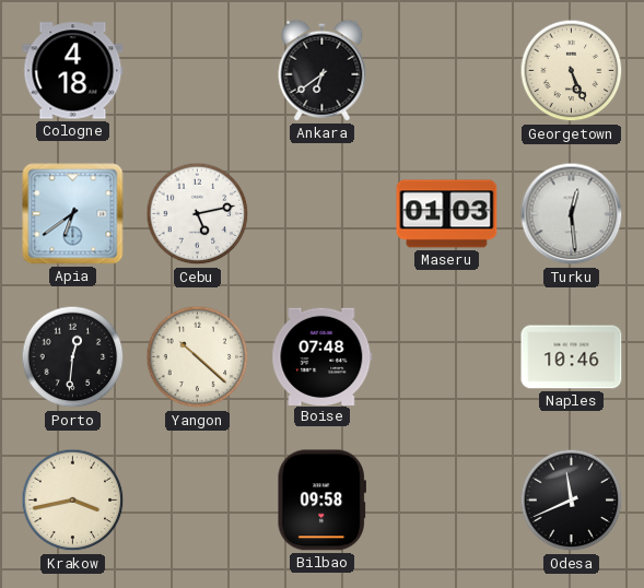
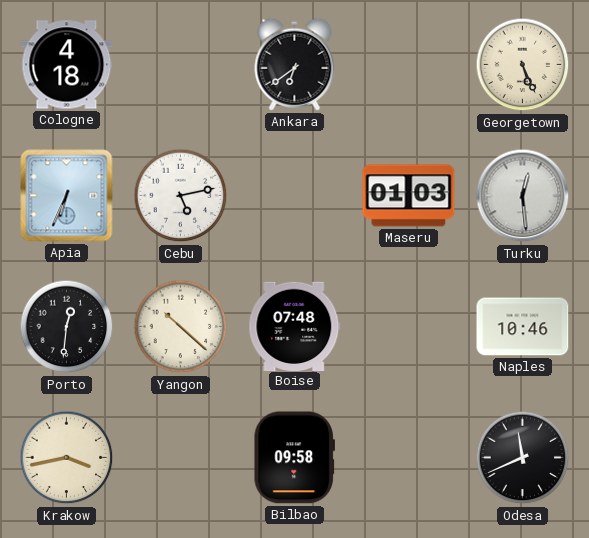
Apia: 6:39 -> 6:34 (67, 196)
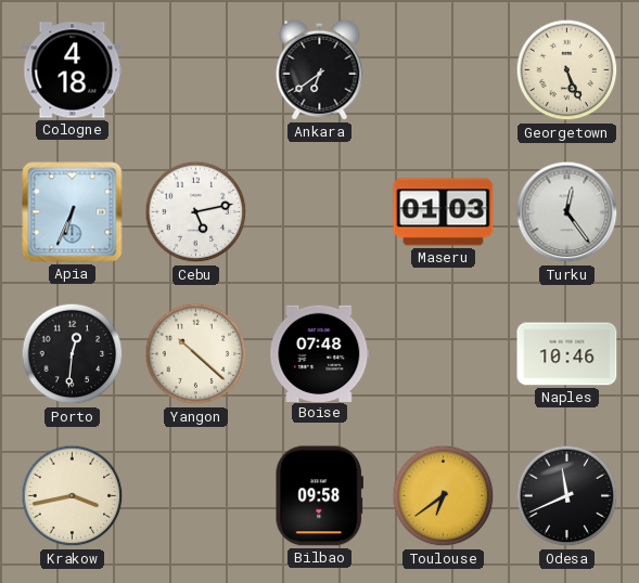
Turku: 12:29 -> 12:24 (567, 212)
Toulouse: none -> 6:39 (444, 496)
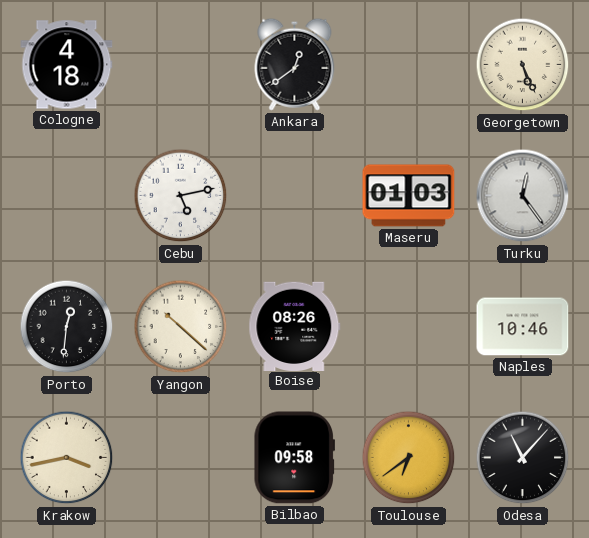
Ankara: 6:39 -> 12:39 (295, 64)
Apia: 6:34 -> none (73, 212)
Boise: 07:48 -> 08:26 (295, 326)
Odesa: 11:41 -> 11:07 (523, 458)
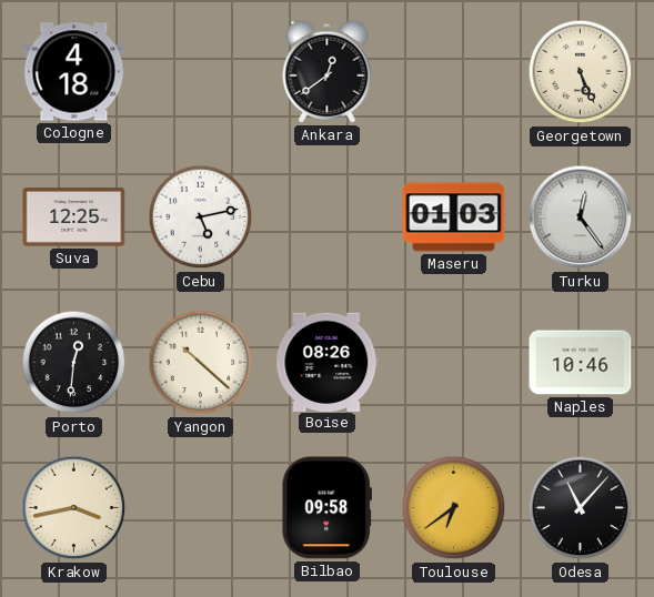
Suva: none -> 12:25 (74, 217)
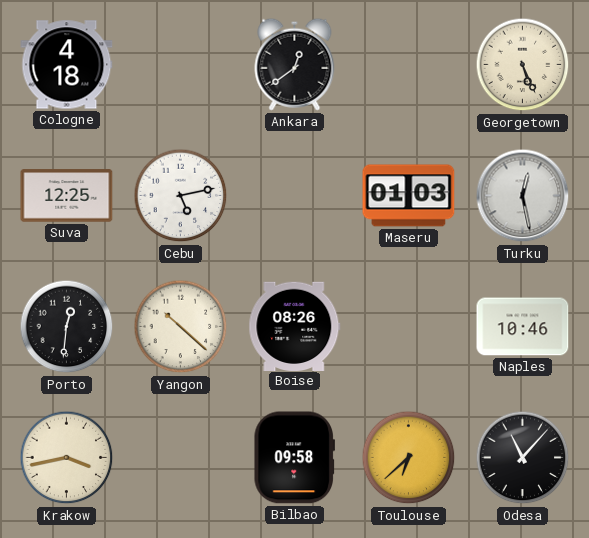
Turku: 12:24 -> 12:28 (523, 196)
Toulouse: 6:39 -> 6:38 (409, 458)
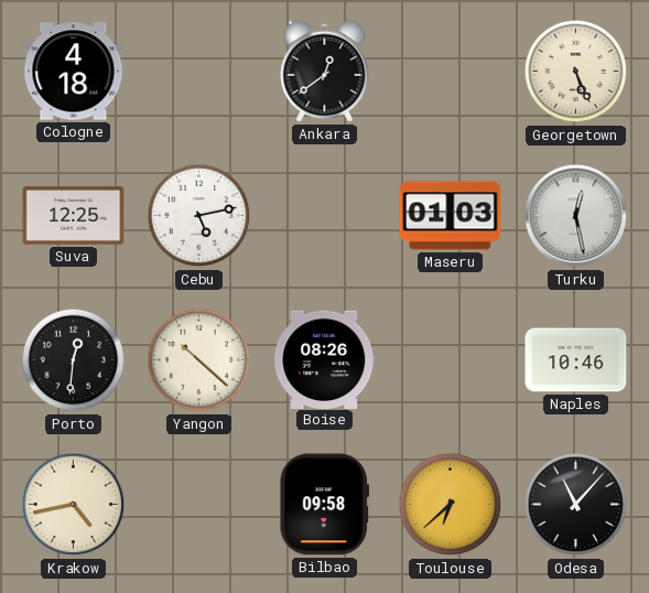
Krakow: 3:43 -> 4:43 (74, 505)
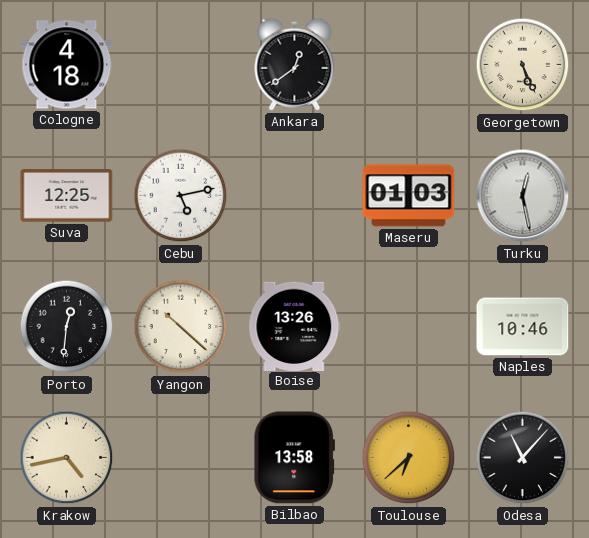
Boise: 08:26 -> 13:26 (295, 326)
Bilbao: 09:58 -> 13:58 (294, 458)
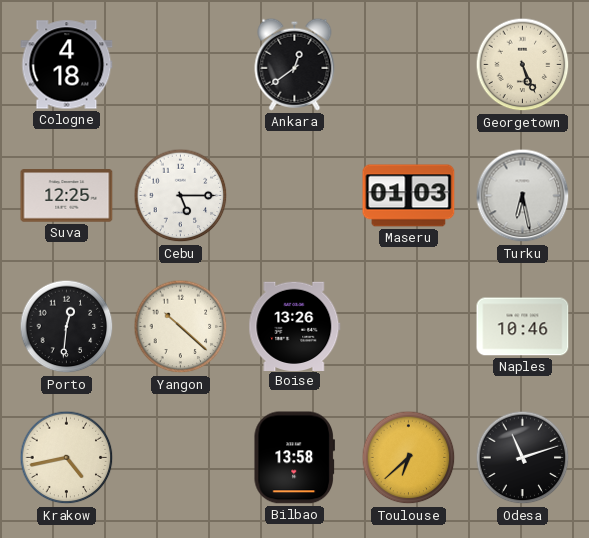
Cebu: 5:13 -> 5:15 (181, 196)
Turku: 12:28 -> 6:28 (523, 196)
Odesa: 11:07 -> 11:12 (523, 458)
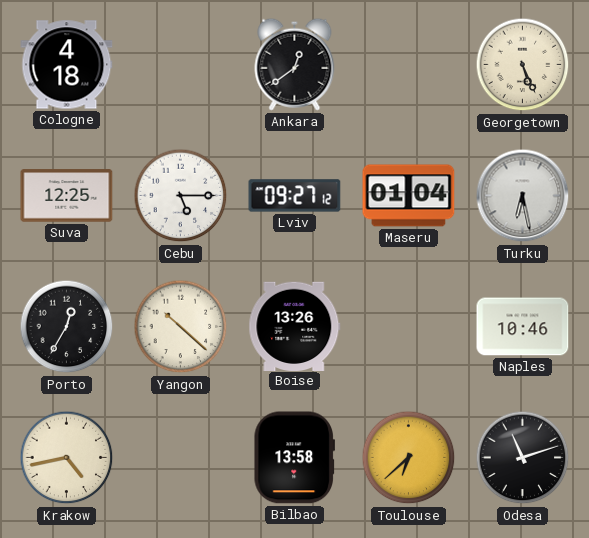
Lviv: none -> 09:27 (295, 196)
Maseru: 01:03 -> 01:04 (409, 196)
Porto: 12:31 -> 12:35 (67, 327)
